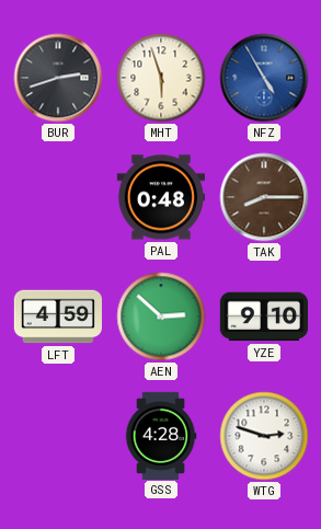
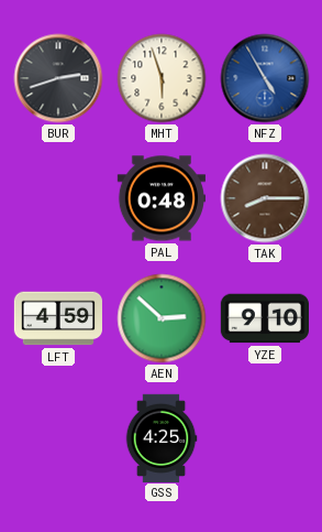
GSS: 4:28 -> 4:25 (162, 437)
WTG: 2:48 -> none (264, 436)
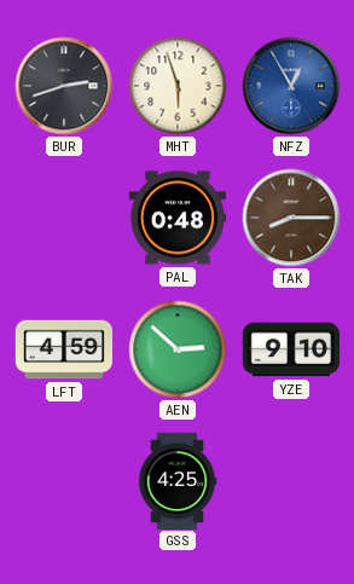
NFZ: 4:55 -> 12:55 (291, 86)
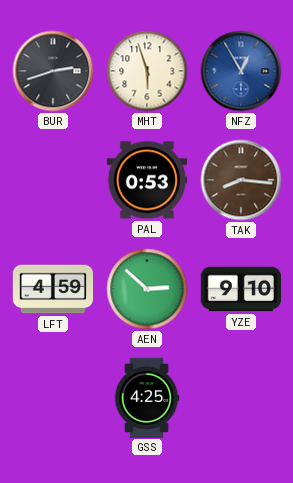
PAL: 0:48 -> 0:53 (146, 180)
TAK: 8:15 -> 8:16 (241, 180)
